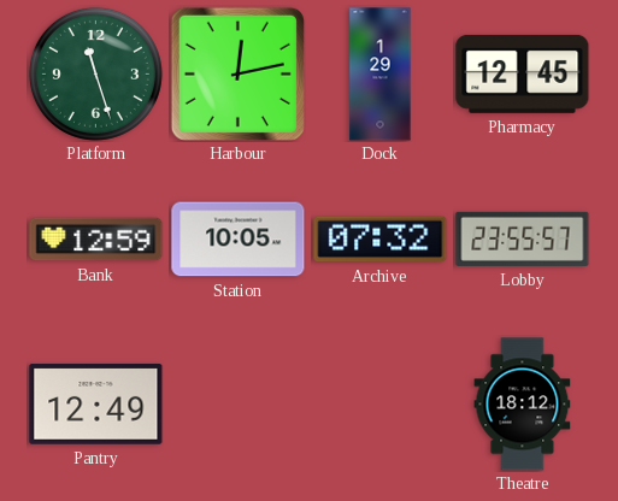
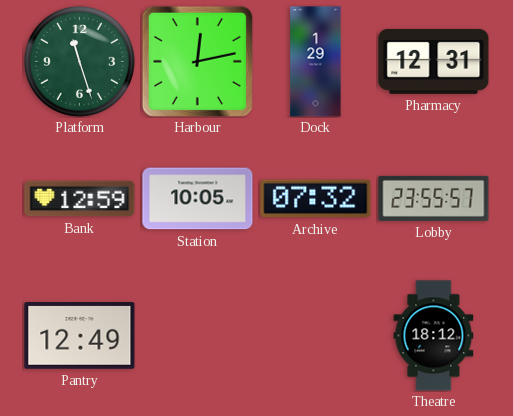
Pharmacy: 12:45 -> 12:31 (434, 61)
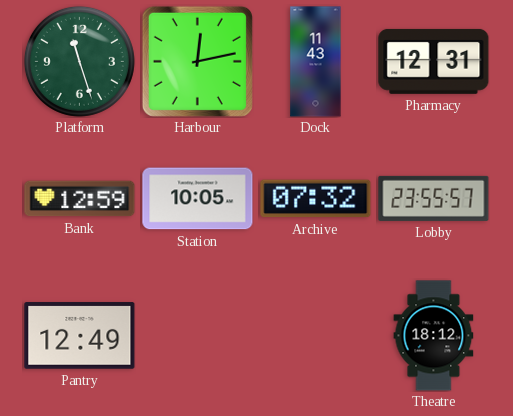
Dock: 1:29 -> 11:43 (316, 62)
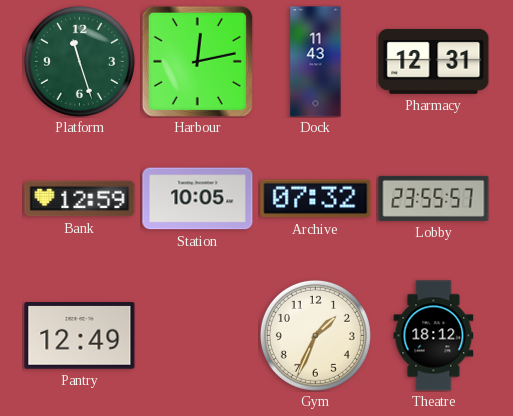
Gym: none -> 1:34 (315, 335)
